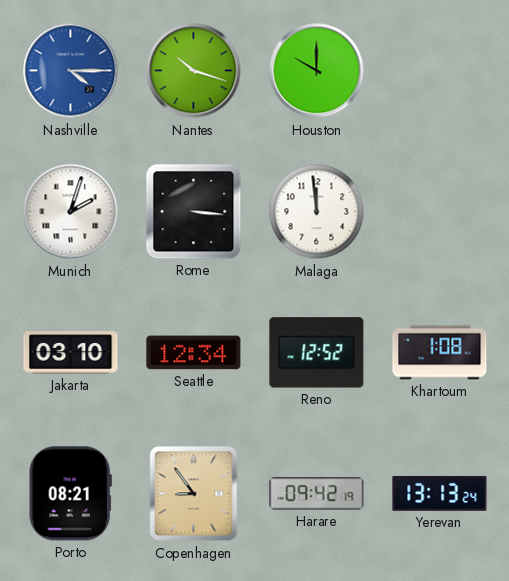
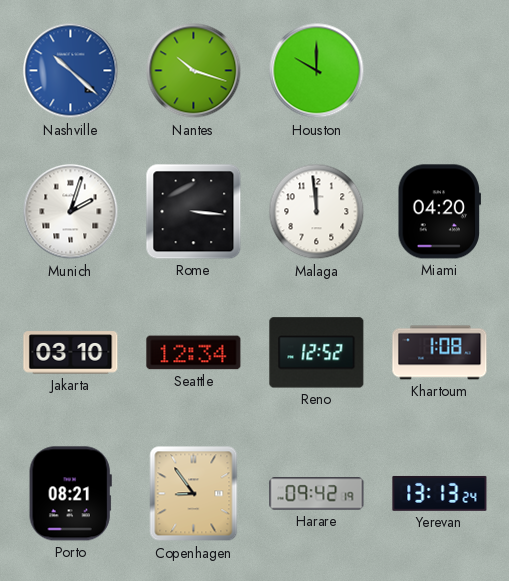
Nashville: 4:15 -> 10:22 (71, 71)
Miami: none -> 04:20 (439, 212)
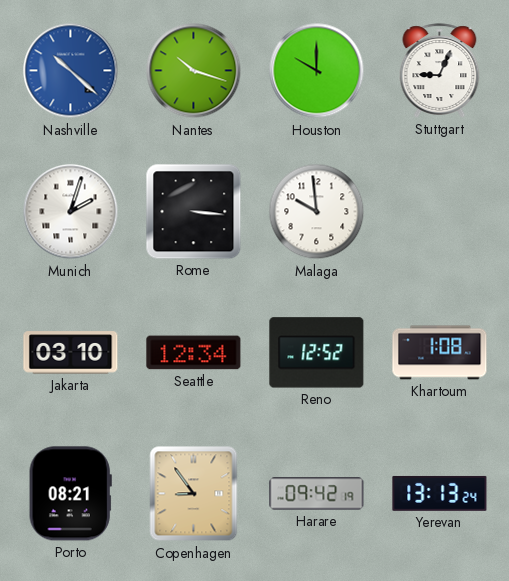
Stuttgart: none -> 9:04 (440, 71)
Malaga: 11:59 -> 9:59 (317, 212)
Miami: 04:20 -> none (439, 212)
